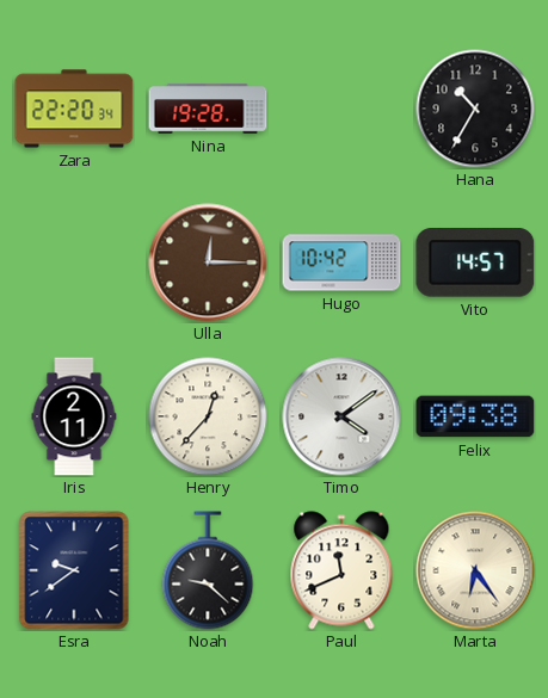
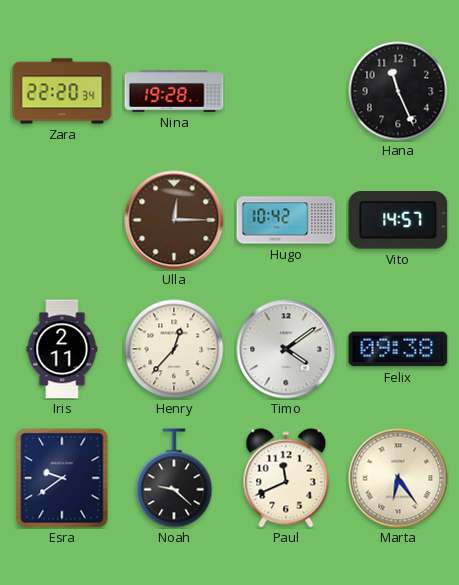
Hana: 10:35 -> 11:26 (398, 91)
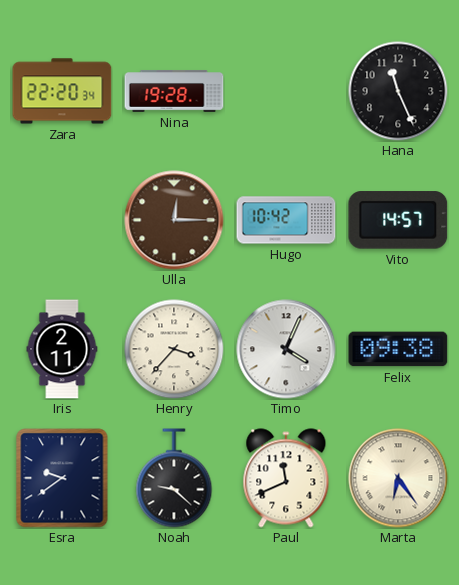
Henry: 12:37 -> 3:37 (174, 349)
Timo: 4:09 -> 4:04 (286, 349)
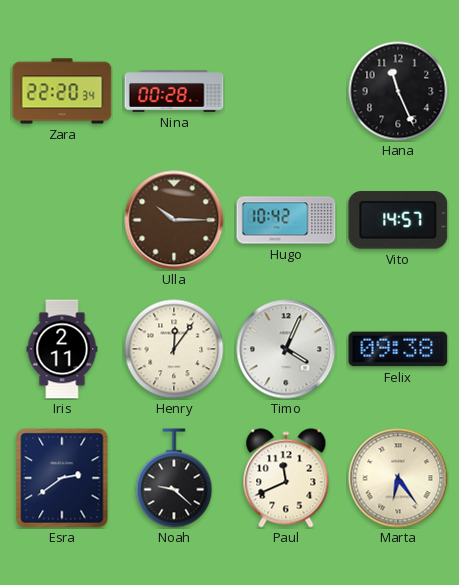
Nina: 19:28 -> 00:28 (174, 91)
Ulla: 12:15 -> 10:15 (174, 220)
Henry: 3:37 -> 12:06 (174, 349)
Esra: 9:39 -> 2:39 (62, 478)
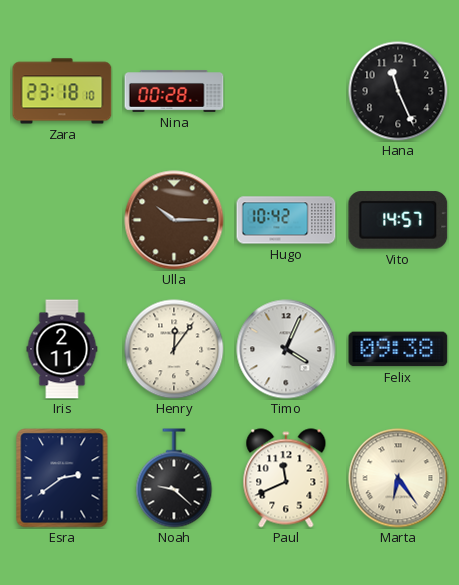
Zara: 22:20 -> 23:18 (62, 91)
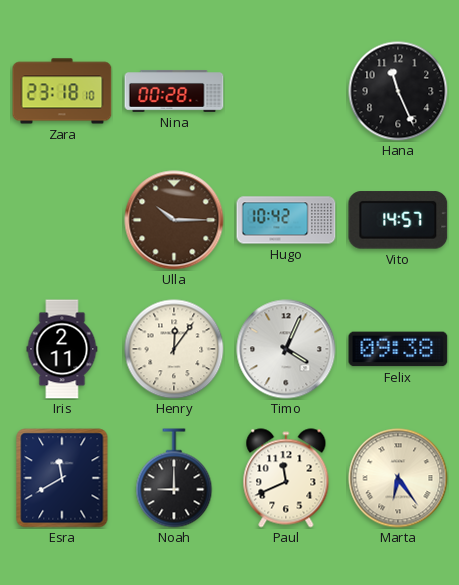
Esra: 2:39 -> 11:40 (62, 478)
Noah: 9:22 -> 9:00 (174, 478)
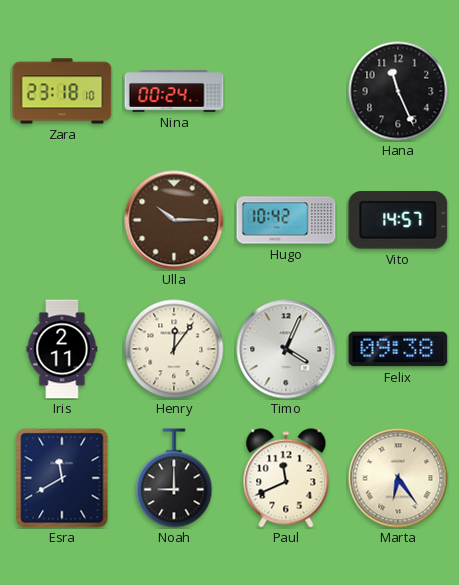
Nina: 00:28 -> 00:24 (174, 91)
